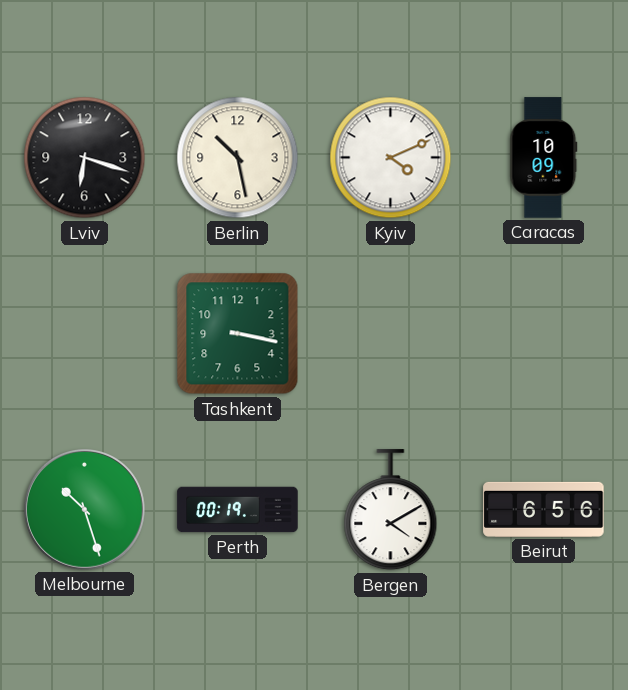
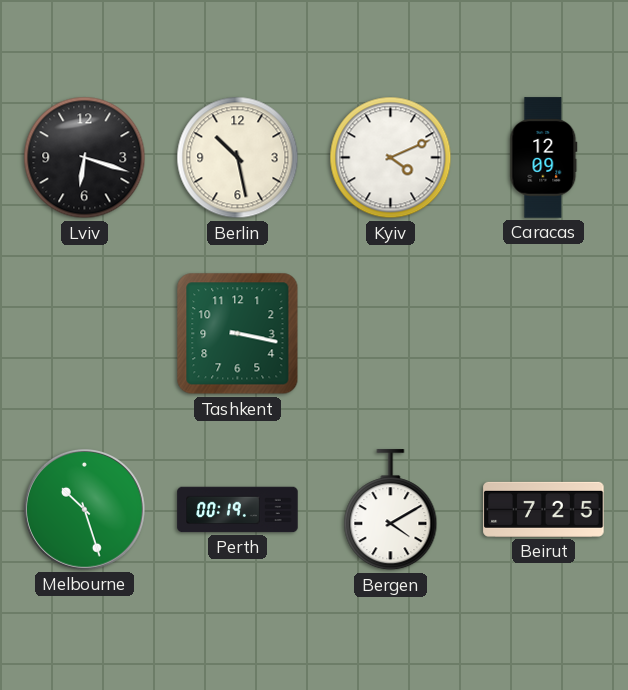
Caracas: 10:09 -> 12:09 (544, 158)
Beirut: 6:56 -> 7:25 (544, 509)
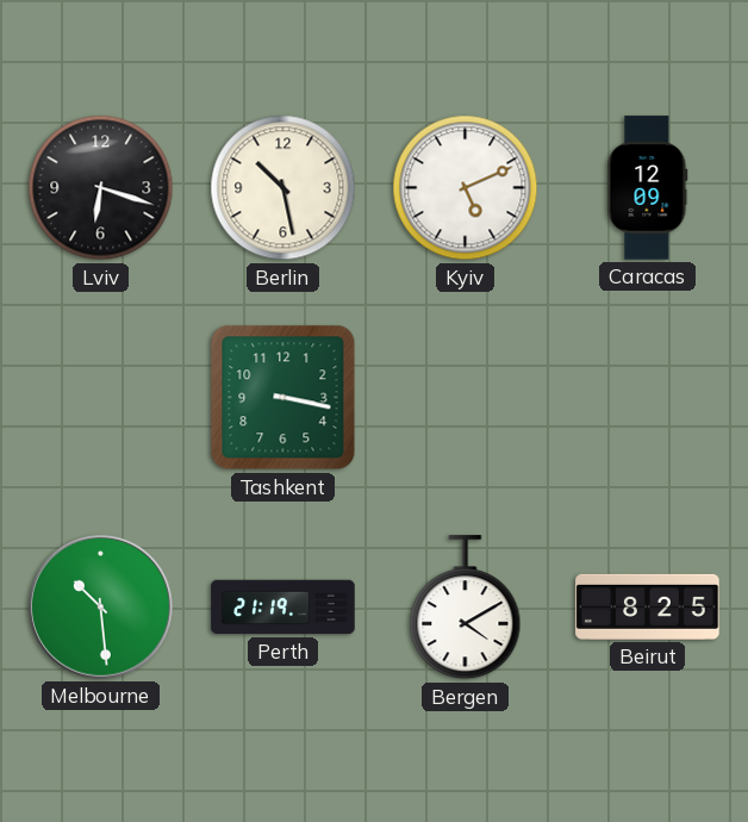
Kyiv: 4:11 -> 5:11 (466, 188)
Melbourne: 10:27 -> 10:29 (100, 606)
Perth: 00:19 -> 21:19 (283, 608)
Beirut: 7:25 -> 8:25 (648, 606)
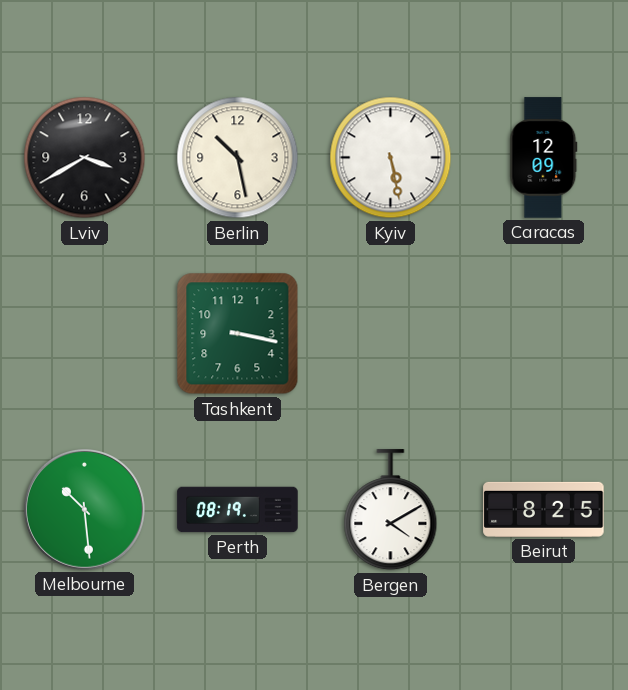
Lviv: 6:18 -> 3:40 (85, 158)
Kyiv: 5:11 -> 5:28 (391, 158)
Perth: 21:19 -> 08:19 (238, 510)
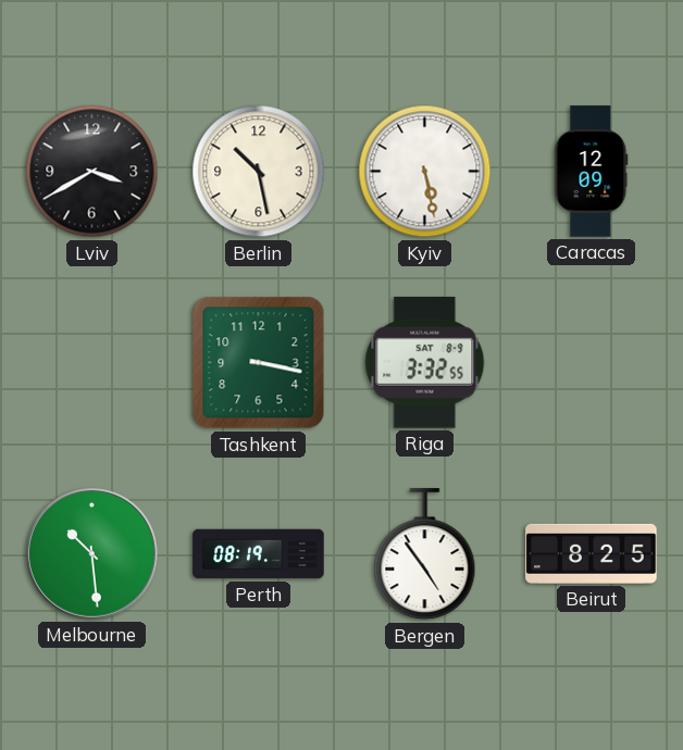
Riga: none -> 3:32 (425, 363)
Bergen: 4:10 -> 4:54 (425, 554)
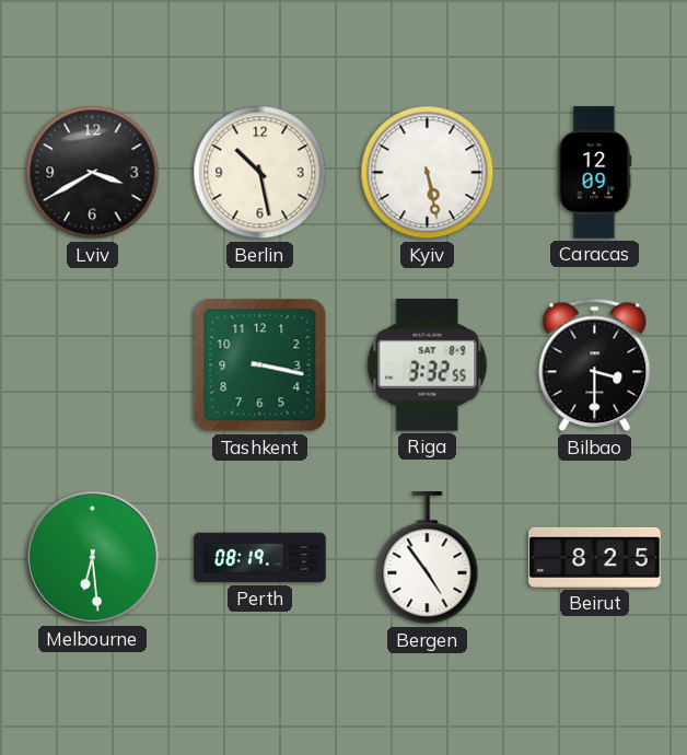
Bilbao: none -> 3:30 (595, 365)
Melbourne: 10:29 -> 6:29 (92, 557)
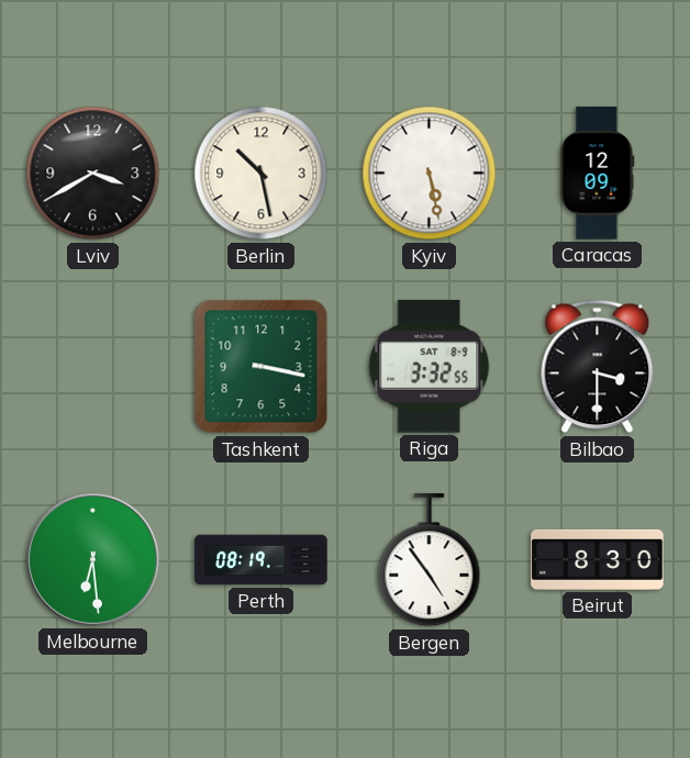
Beirut: 8:25 -> 8:30 (598, 559)
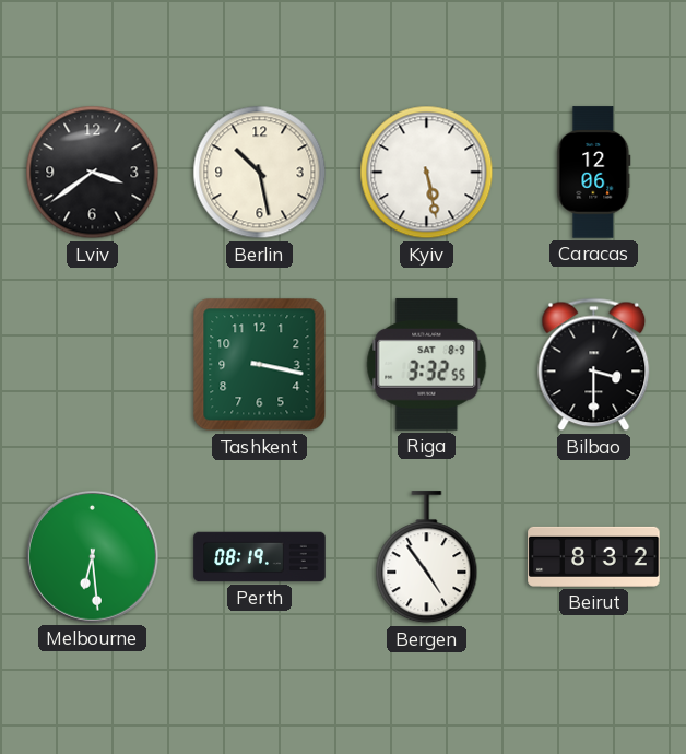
Lviv: 3:40 -> 3:39 (93, 173)
Caracas: 12:09 -> 12:06 (594, 173)
Beirut: 8:30 -> 8:32 (594, 556)
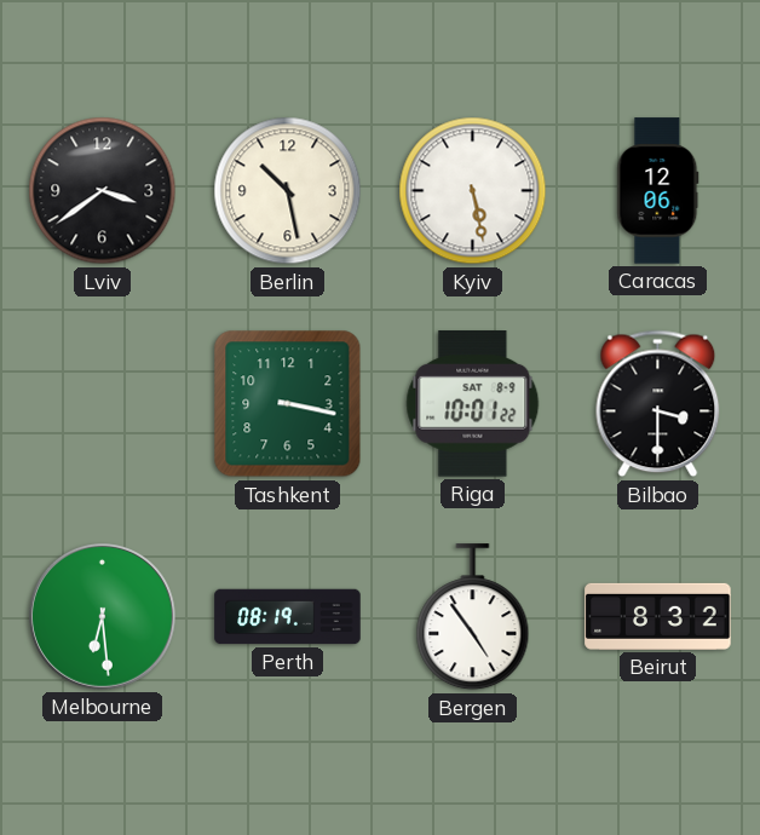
Riga: 3:32 -> 10:01 (473, 404)
